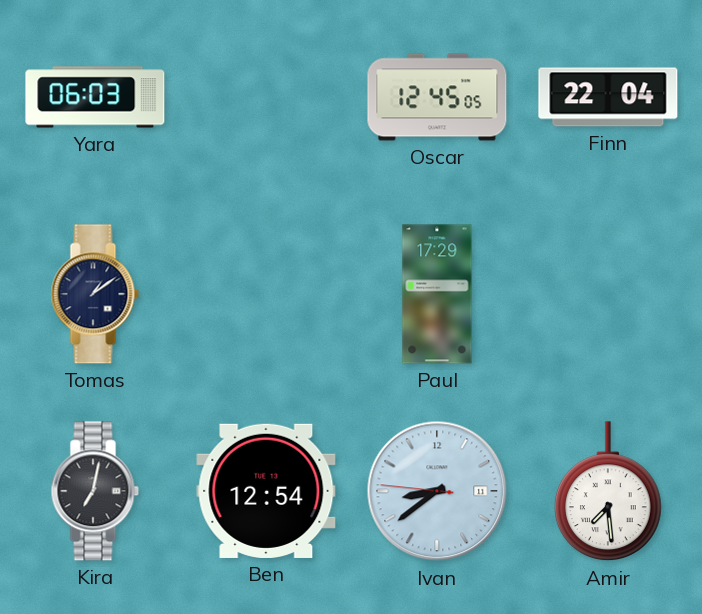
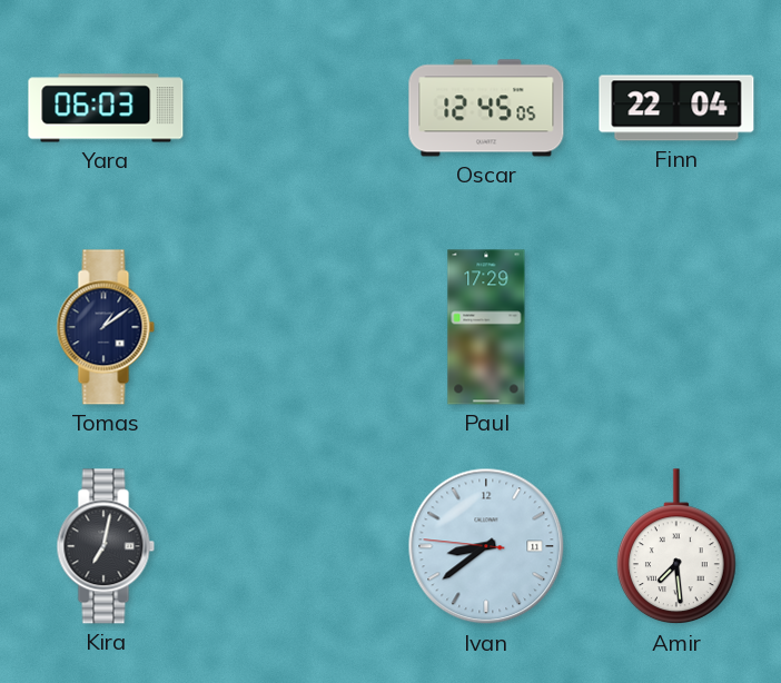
Ben: 12:54 -> none (266, 491)
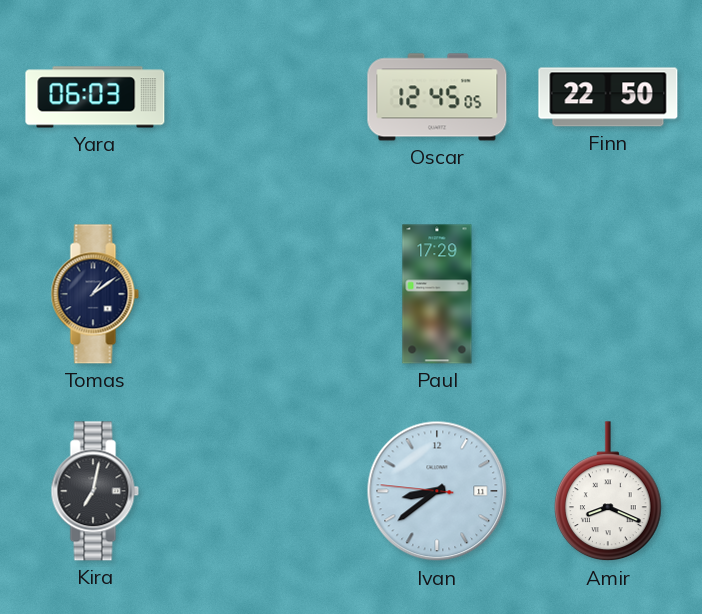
Finn: 22:04 -> 22:50 (608, 97)
Amir: 7:29 -> 8:19 (609, 492)
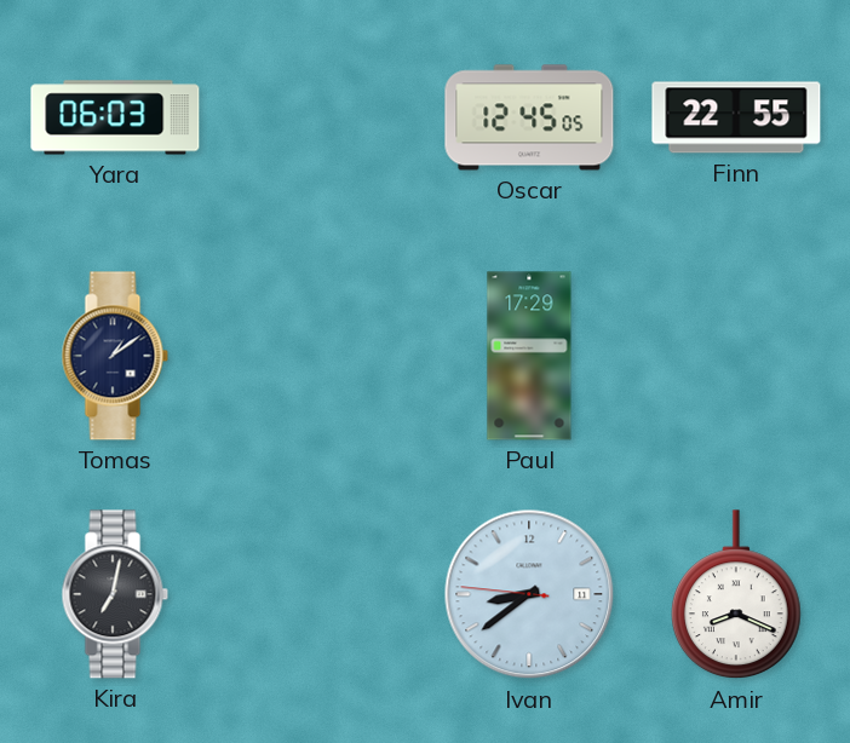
Finn: 22:50 -> 22:55 (736, 117)
